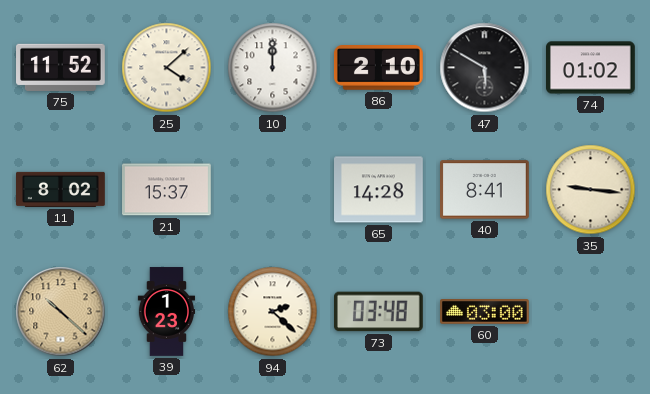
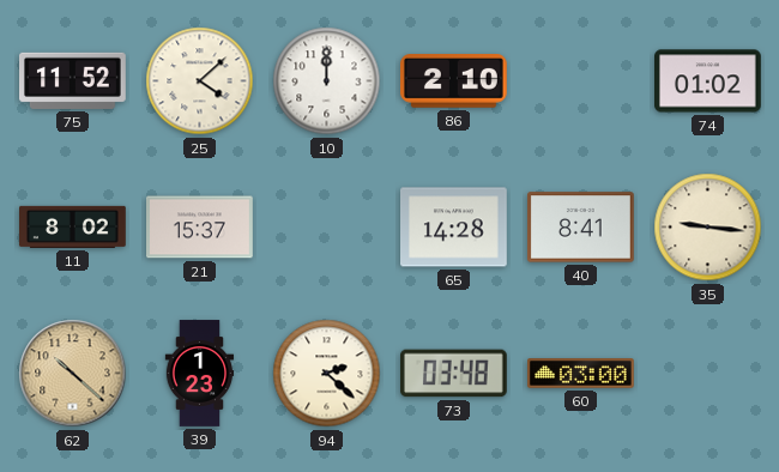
47: 5:50 -> none (485, 68)
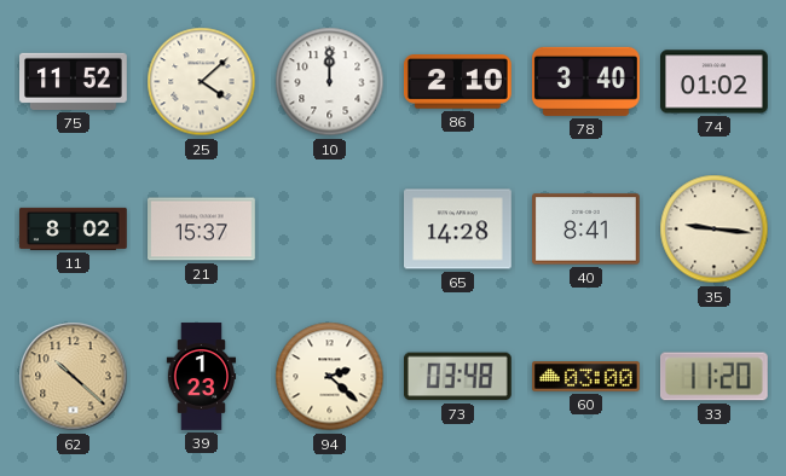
78: none -> 3:40 (585, 81)
33: none -> 11:20 (713, 377)
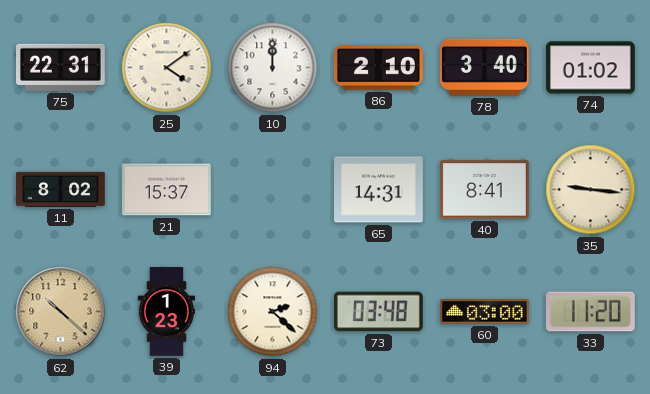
75: 11:52 -> 22:31 (61, 67)
25: 4:08 -> 4:09 (167, 68)
65: 14:28 -> 14:31 (379, 190)
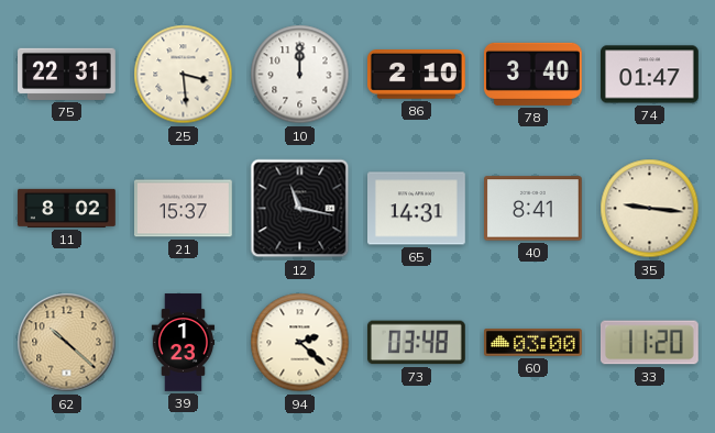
25: 4:09 -> 3:29 (184, 75)
74: 01:02 -> 01:47 (650, 75)
12: none -> 11:17 (300, 209)
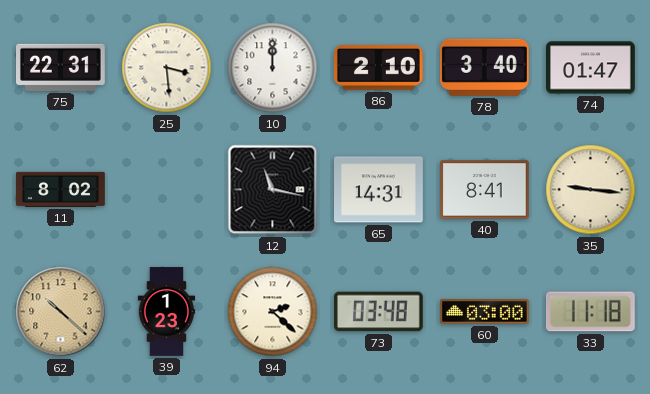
21: 15:37 -> none (184, 209)
33: 11:20 -> 11:18 (590, 312)
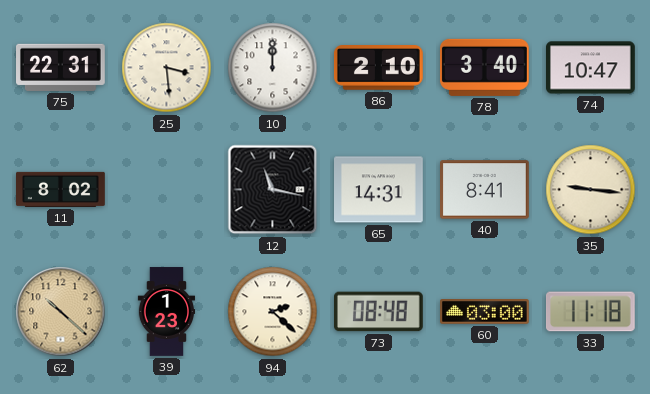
74: 01:47 -> 10:47 (591, 68)
73: 03:48 -> 08:48 (379, 312)
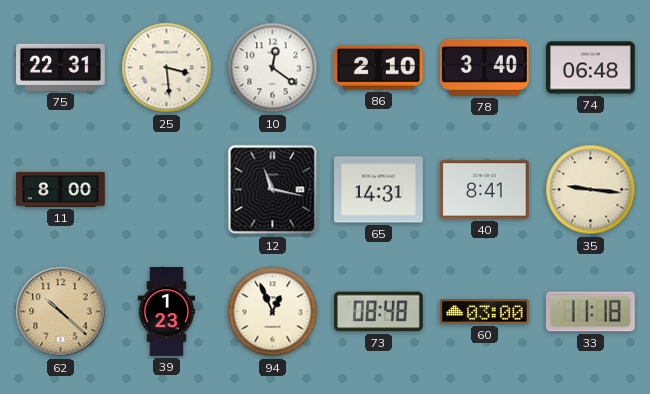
10: 12:00 -> 12:21 (273, 68)
74: 10:47 -> 06:48 (591, 68)
11: 8:02 -> 8:00 (61, 189)
94: 2:22 -> 12:56 (273, 312)
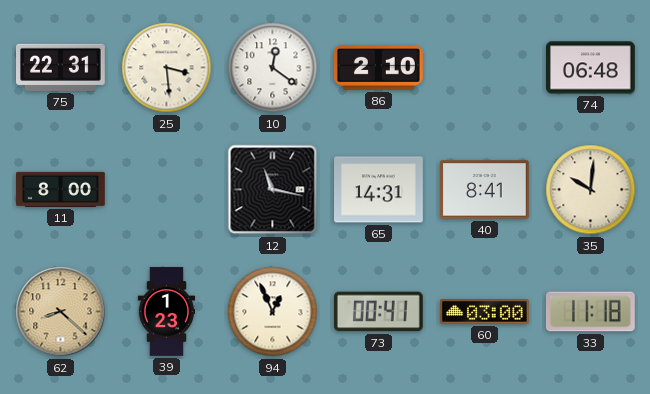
78: 3:40 -> none (484, 67)
35: 9:16 -> 10:01 (591, 190)
62: 10:22 -> 8:22 (61, 312)
73: 08:48 -> 00:41 (379, 312)
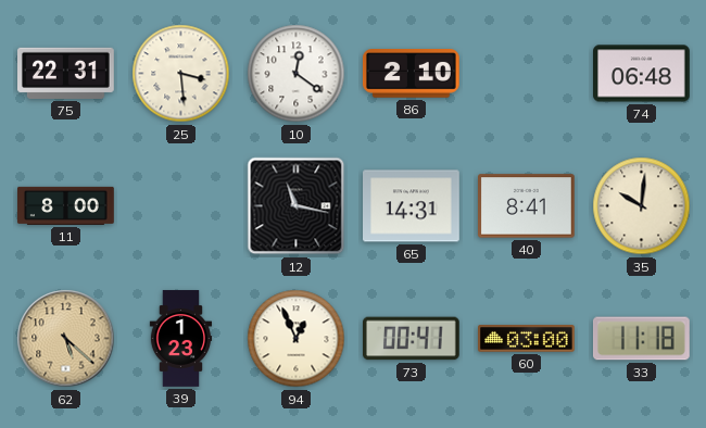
62: 8:22 -> 5:22 (66, 339)
